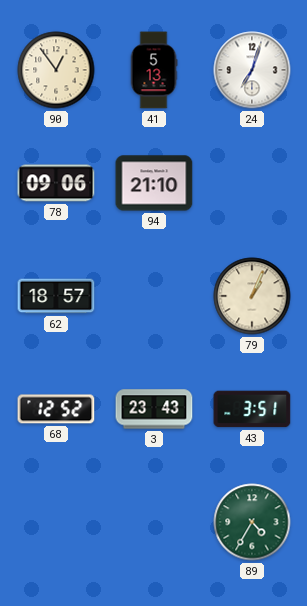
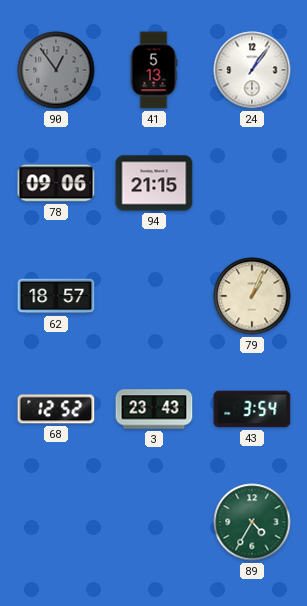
90 dial: cream -> grey (56, 70)
24: 7:03 -> 1:06 (252, 70)
94: 21:10 -> 21:15 (154, 183)
43: 3:51 -> 3:54 (252, 409)
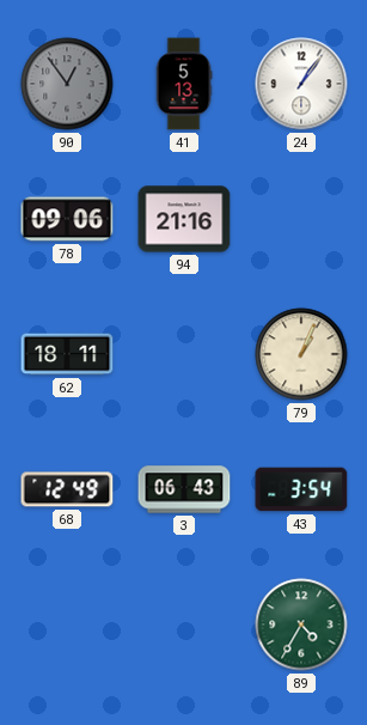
94: 21:15 -> 21:16 (184, 219)
62: 18:57 -> 18:11 (67, 354)
68: 12:52 -> 12:49 (67, 489)
3: 23:43 -> 06:43 (184, 489)
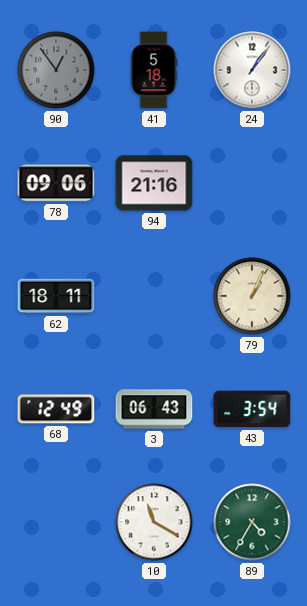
41: 5:13 -> 5:18 (154, 70)
10: none -> 11:20 (154, 522)
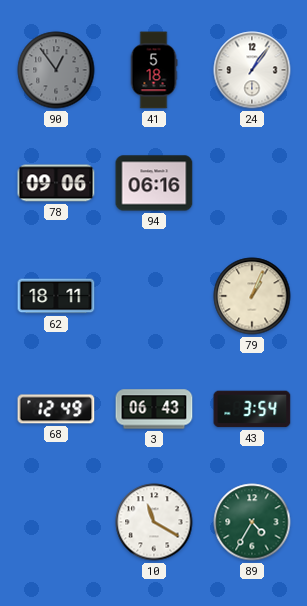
94: 21:16 -> 06:16 (154, 183)
